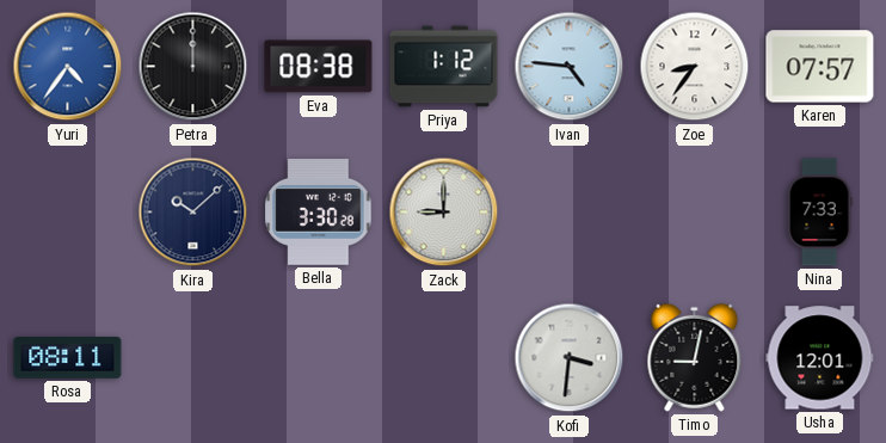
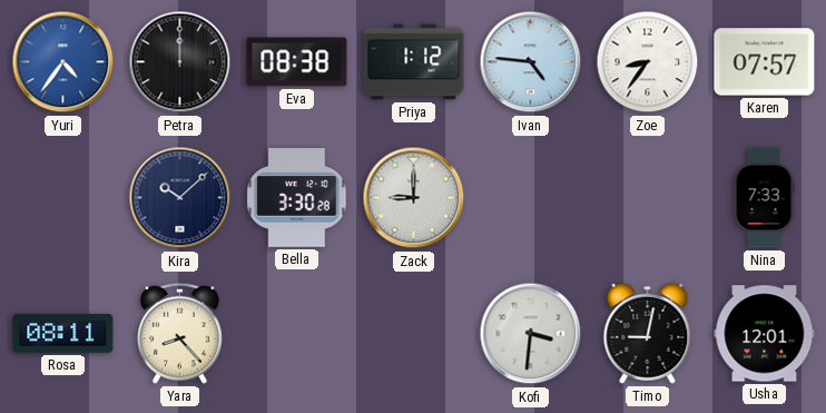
Yara: none -> 8:23 (180, 333)
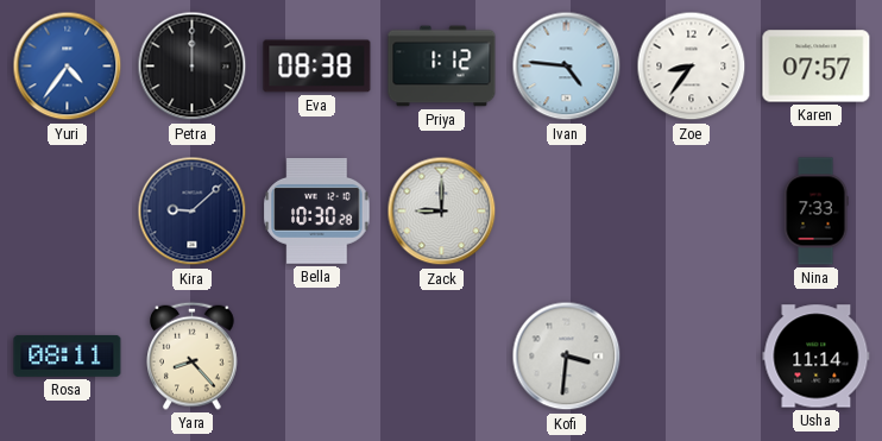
Kira: 10:08 -> 9:08 (193, 212)
Bella: 3:30 -> 10:30 (317, 210)
Timo: 9:02 -> none (648, 333)
Usha: 12:01 -> 11:14 (817, 357)
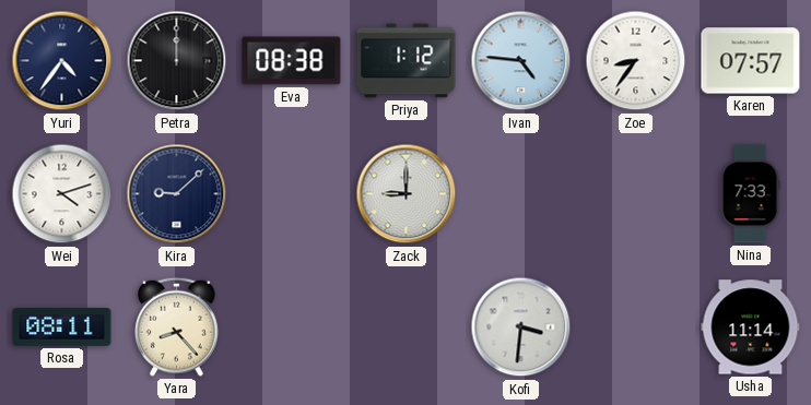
Yuri dial: blue -> navy (62, 61)
Wei: none -> 4:12 (62, 194)
Bella: 10:30 -> none (317, 210)
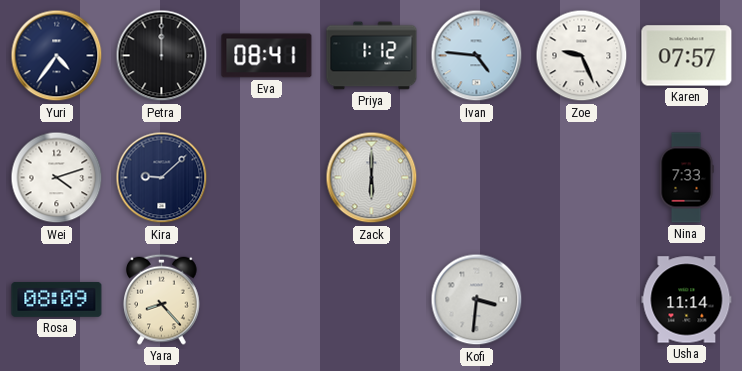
Eva: 08:38 -> 08:41 (267, 56)
Zoe: 8:36 -> 9:26 (582, 56)
Zack: 9:00 -> 6:00 (372, 178)
Rosa: 08:11 -> 08:09 (57, 299)
